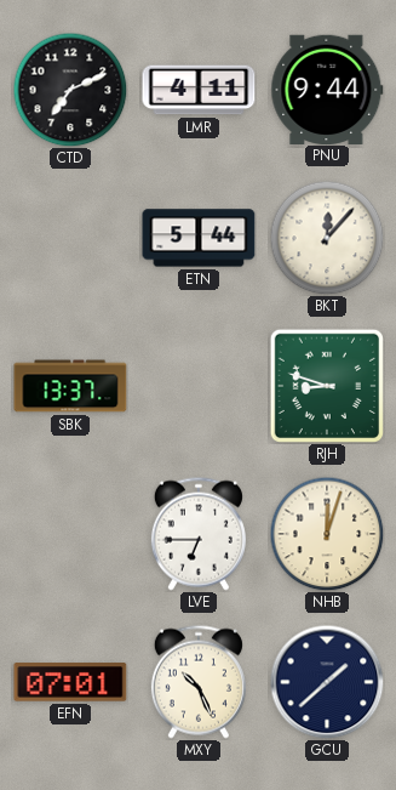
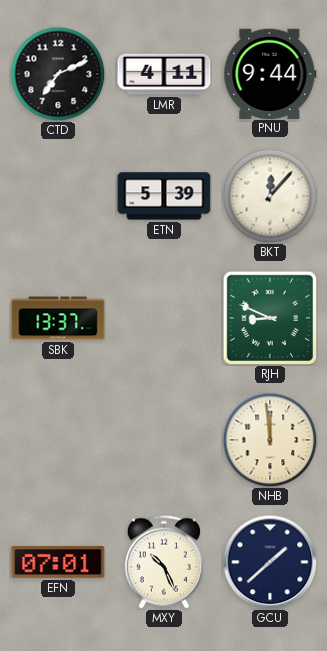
ETN: 5:44 -> 5:39 (164, 196)
RJH: 8:48 -> 8:49 (269, 317)
LVE: 6:45 -> none (199, 534)
NHB: 12:03 -> 11:59 (270, 440)
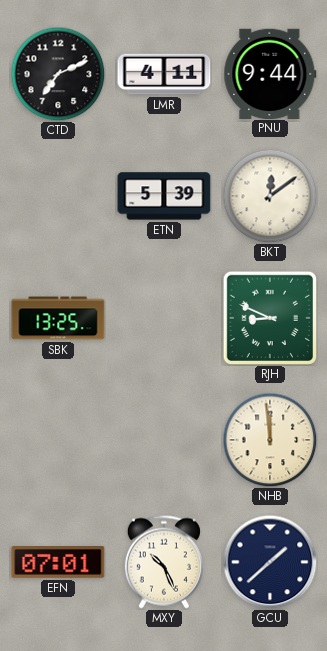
BKT: 12:07 -> 12:09 (270, 196)
SBK: 13:37 -> 13:25 (58, 318)
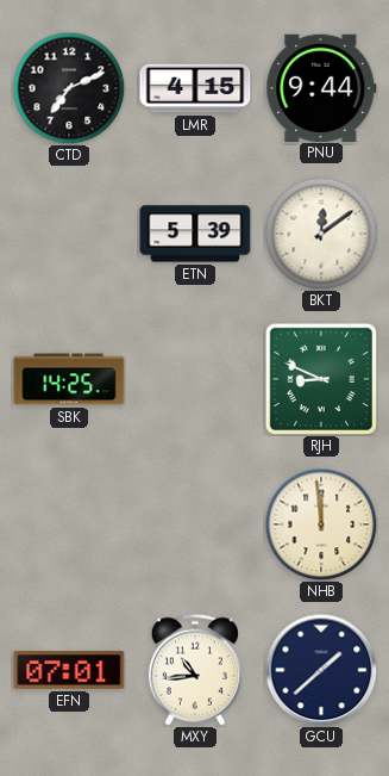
LMR: 4:11 -> 4:15 (195, 88)
SBK: 13:25 -> 14:25 (69, 379)
MXY: 10:26 -> 10:44 (195, 670)
